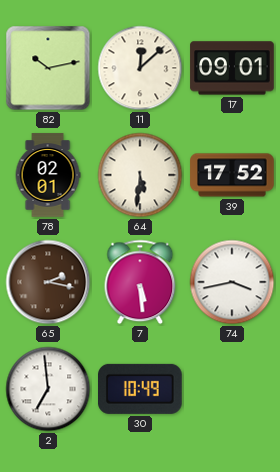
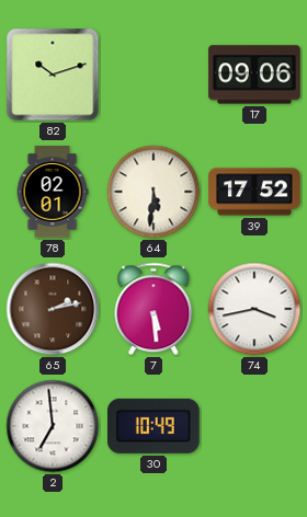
82: 10:13 -> 10:12 (53, 74)
11: 12:08 -> none (140, 68)
17: 09:01 -> 09:06 (254, 74)
65: 2:17 -> 2:13 (53, 309)
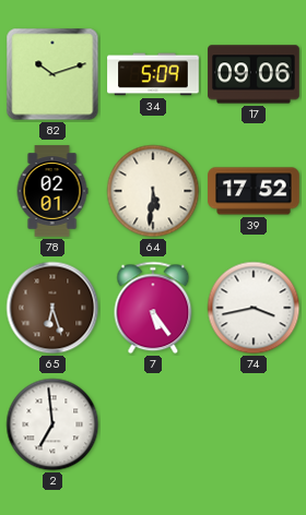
34: none -> 5:09 (153, 74)
65: 2:13 -> 6:27 (52, 308)
7: 5:29 -> 5:24 (153, 308)
30: 10:49 -> none (155, 426)
